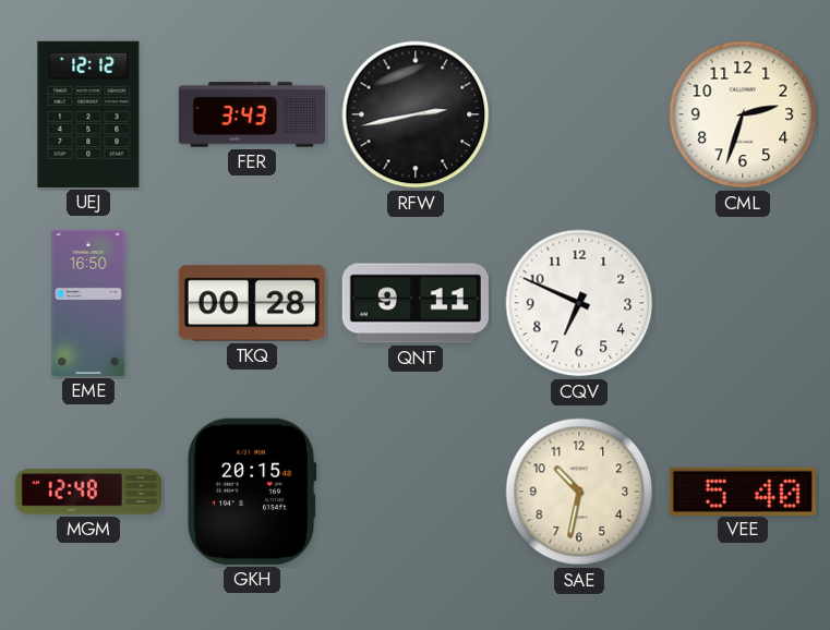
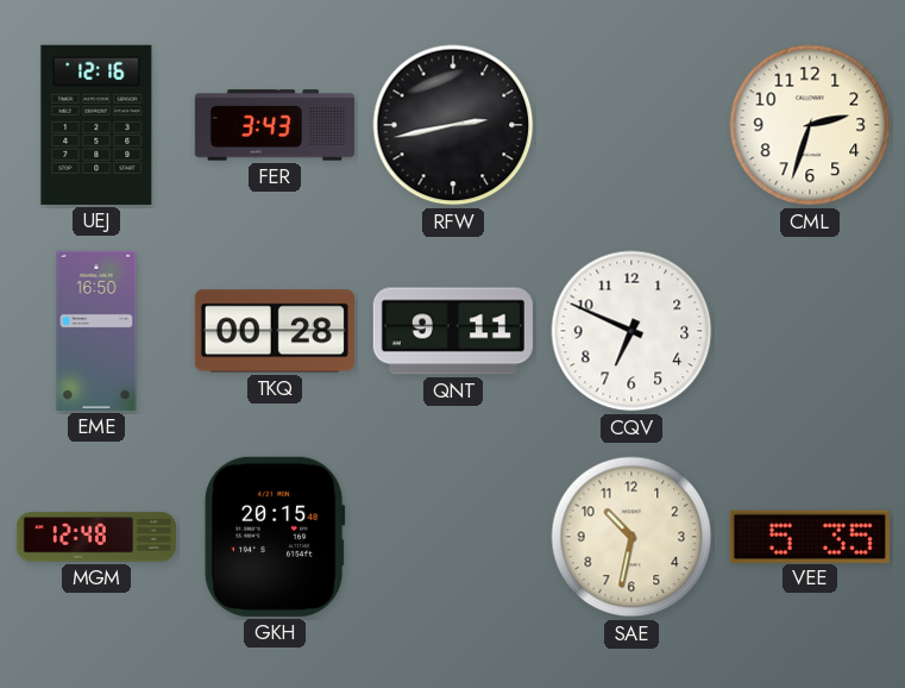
UEJ: 12:12 -> 12:16 (96, 125)
VEE: 5:40 -> 5:35 (810, 536)
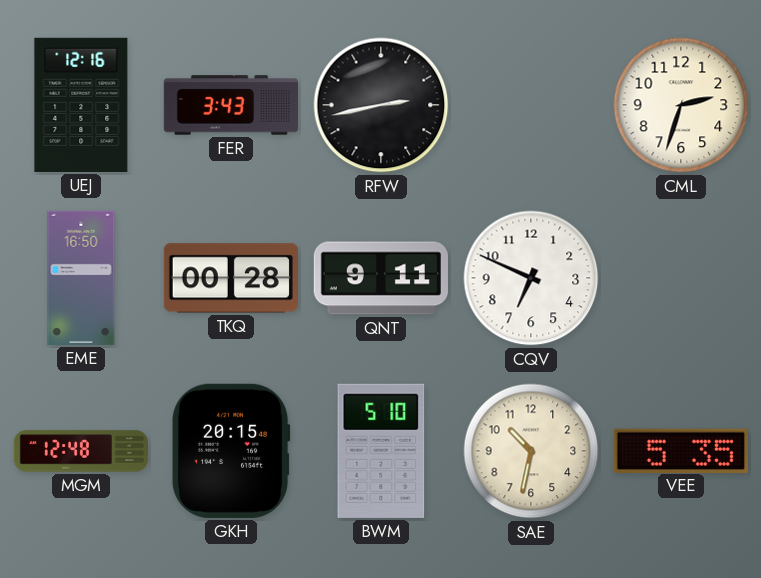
BWM: none -> 5:10 (381, 451)
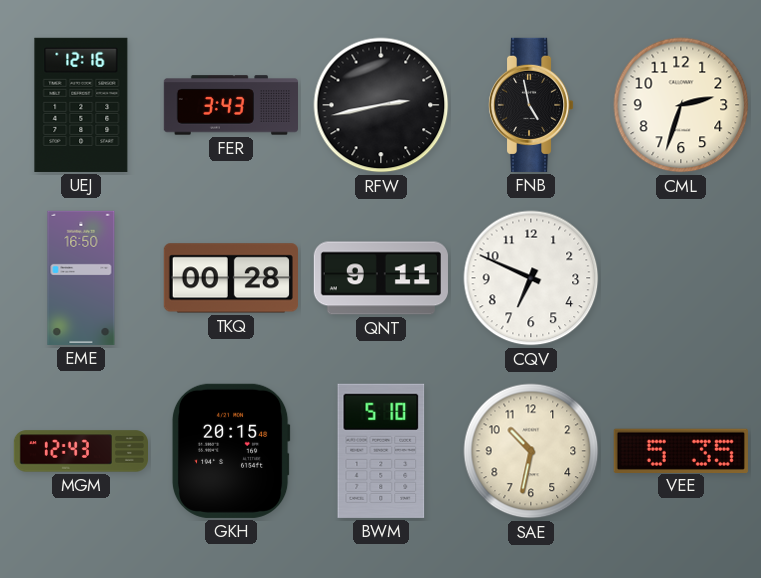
FNB: none -> 4:58 (531, 105)
MGM: 12:48 -> 12:43 (80, 451)
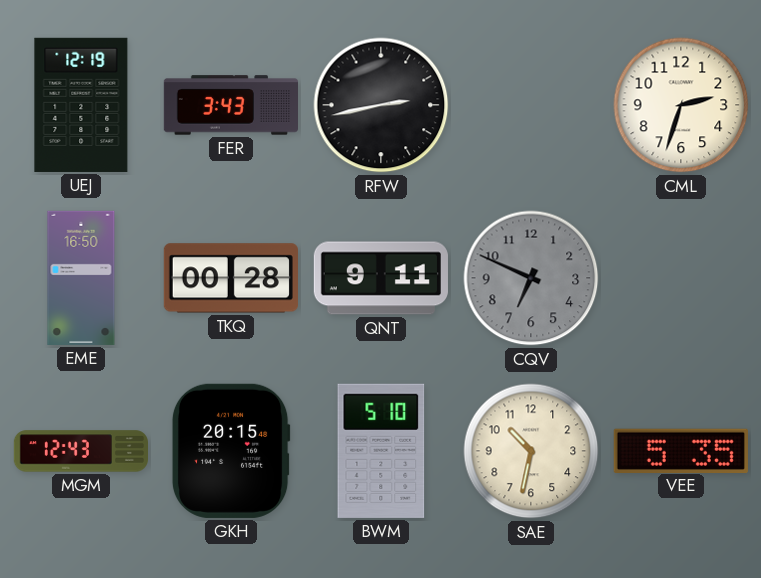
UEJ: 12:16 -> 12:19 (81, 105)
FNB: 4:58 -> none (531, 105)
CQV dial: white -> grey (531, 278)
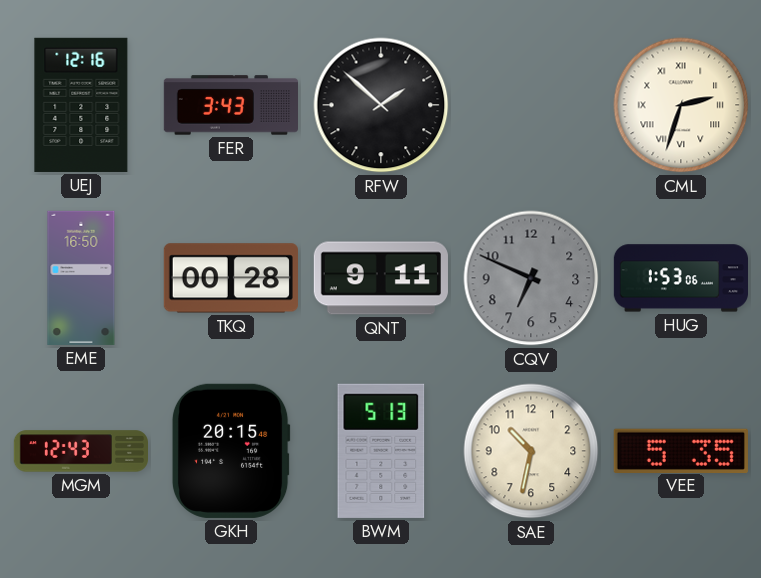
UEJ: 12:19 -> 12:16 (81, 105)
RFW: 2:43 -> 1:52 (381, 105)
CML numerals: Arabic -> Roman (681, 105)
HUG: none -> 1:53 (680, 278)
BWM: 5:10 -> 5:13 (381, 451)
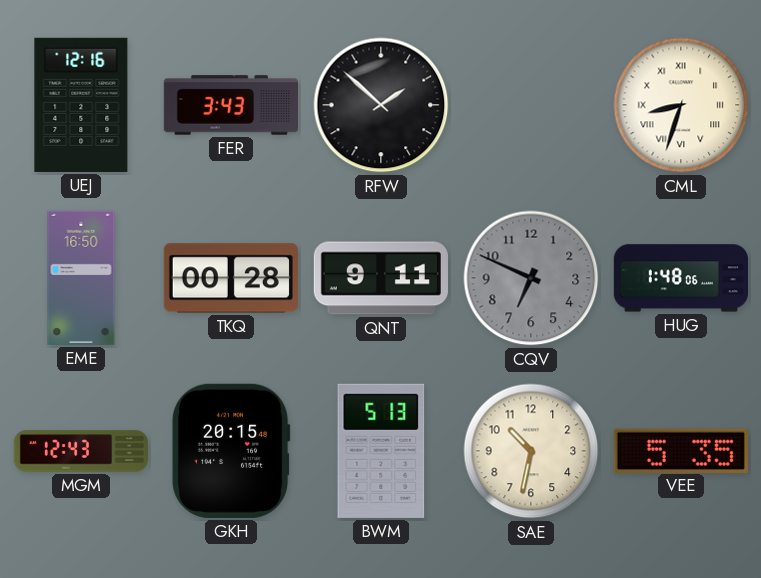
CML: 2:33 -> 8:33 (681, 105)
HUG: 1:53 -> 1:48 (680, 278)
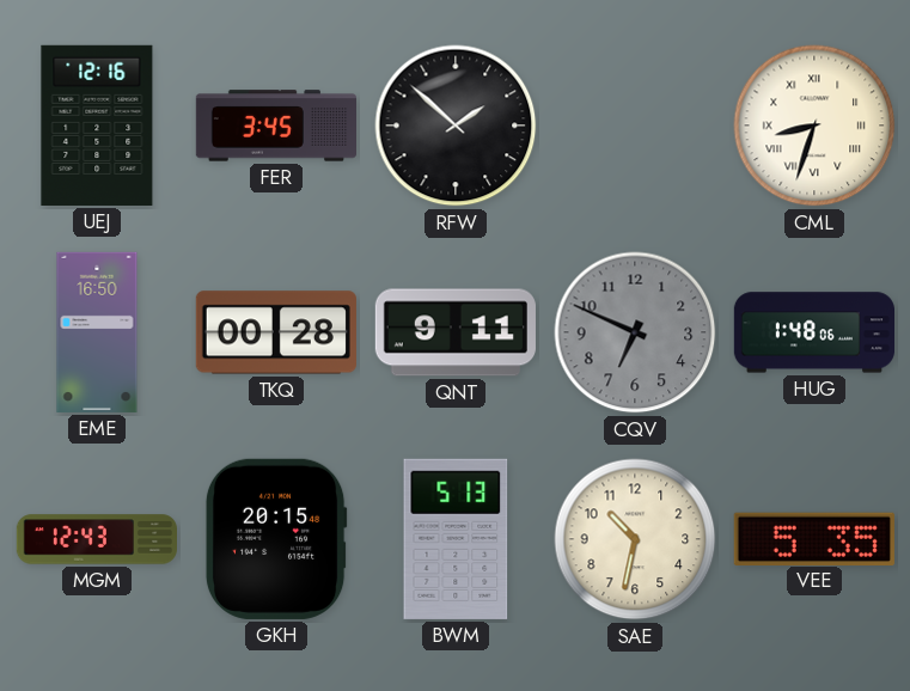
FER: 3:43 -> 3:45 (275, 126)
